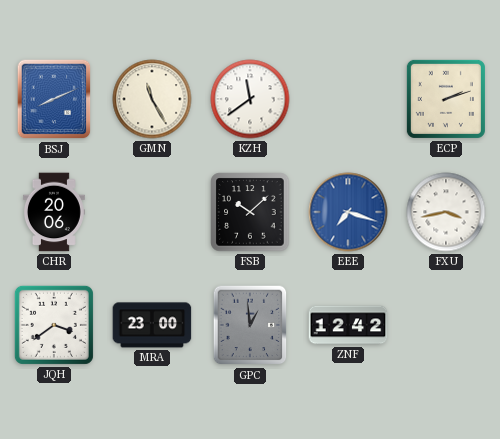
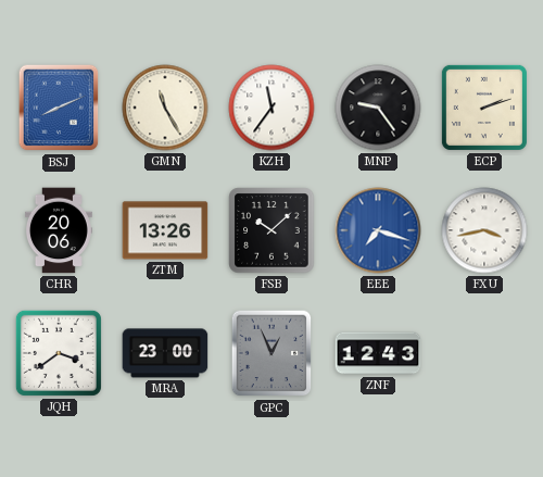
KZH: 11:39 -> 11:36 (271, 108)
MNP: none -> 9:24 (378, 108)
ZTM: none -> 13:26 (165, 230)
GPC: 12:59 -> 12:56 (271, 353)
ZNF: 12:42 -> 12:43 (378, 353)
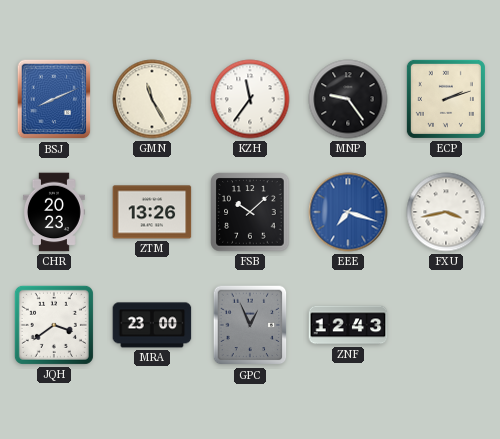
CHR: 20:06 -> 20:23 (54, 212)
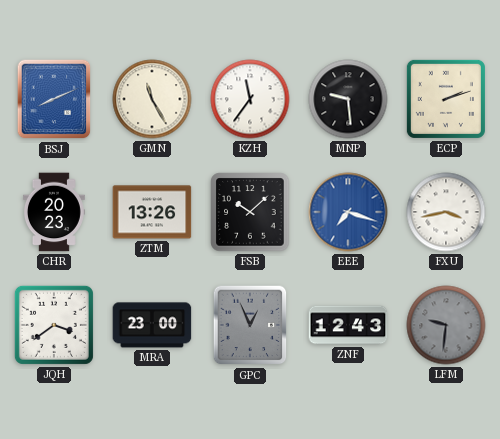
MNP: 9:24 -> 9:29 (348, 99)
LFM: none -> 9:31 (446, 325)
